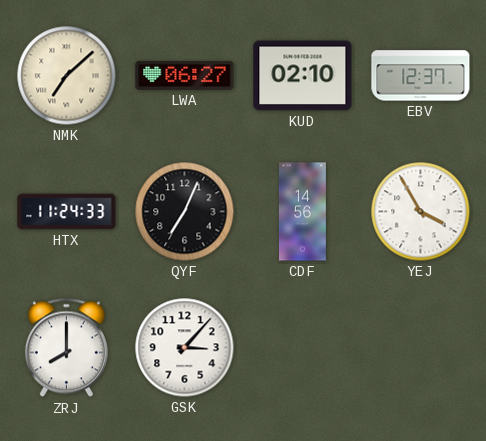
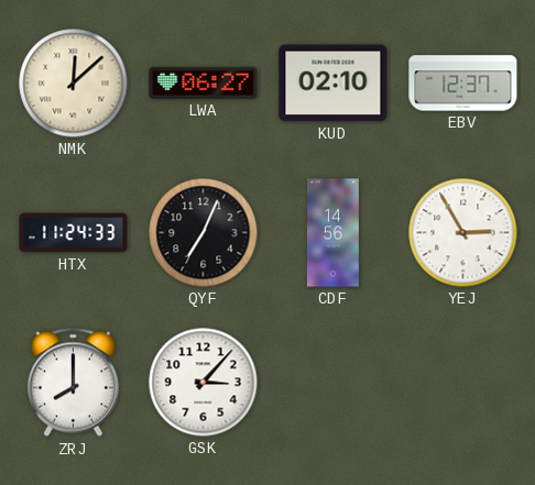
NMK: 7:08 -> 12:08 (74, 84)
YEJ: 3:55 -> 2:55 (463, 233)
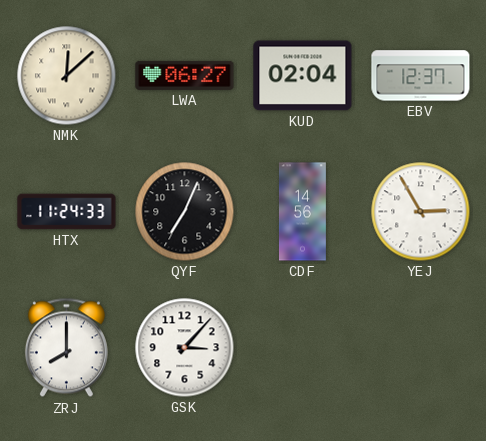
KUD: 02:10 -> 02:04 (303, 76)
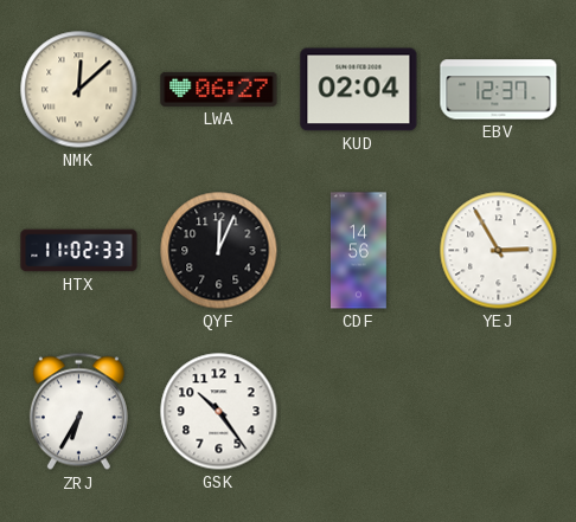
HTX: 11:24 -> 11:02 (79, 251)
QYF: 7:04 -> 12:04 (219, 251)
ZRJ: 8:00 -> 6:35 (78, 412)
GSK: 3:07 -> 10:24 (219, 412)
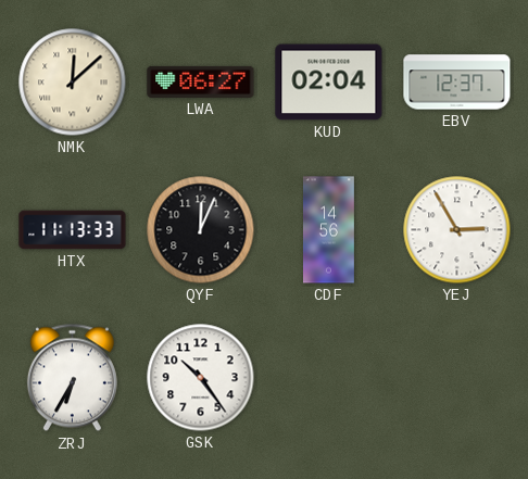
HTX: 11:02 -> 11:13 (73, 230)
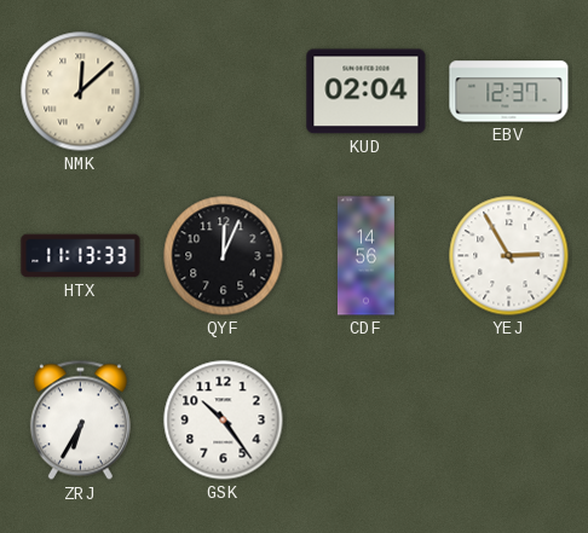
LWA: 06:27 -> none (201, 81)
